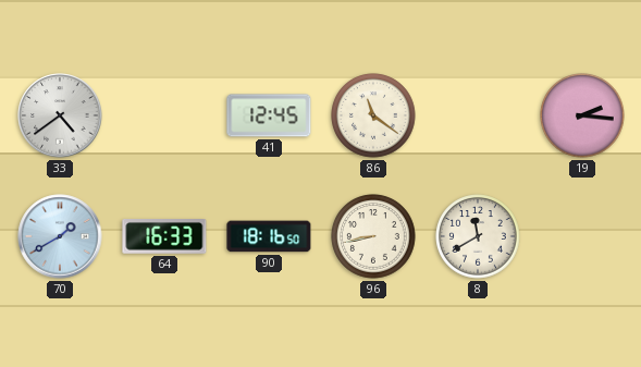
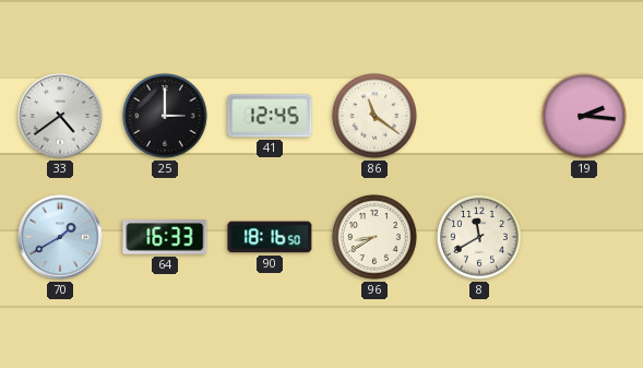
25: none -> 3:00 (165, 116)
96: 8:43 -> 8:40 (374, 237)
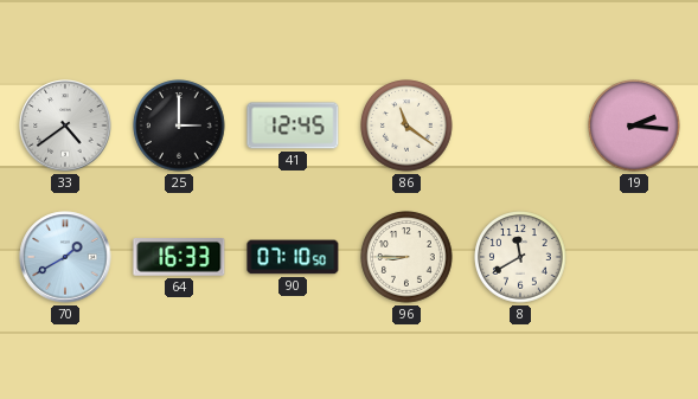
90: 18:16 -> 07:10 (293, 257)
96: 8:40 -> 8:45 (406, 257)
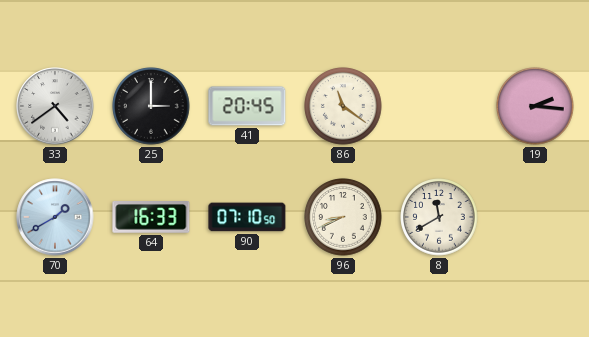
41: 12:45 -> 20:45 (247, 106)
96: 8:45 -> 8:41 (343, 217)
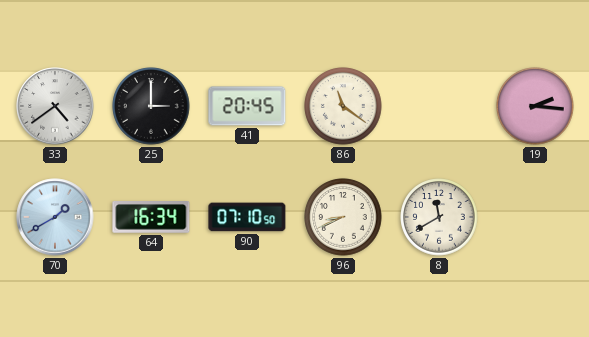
64: 16:33 -> 16:34 (151, 218)
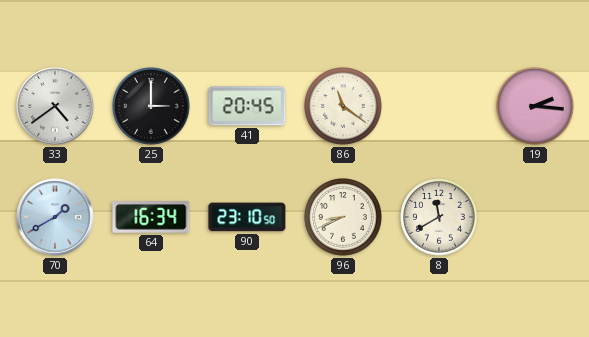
90: 07:10 -> 23:10 (247, 217)
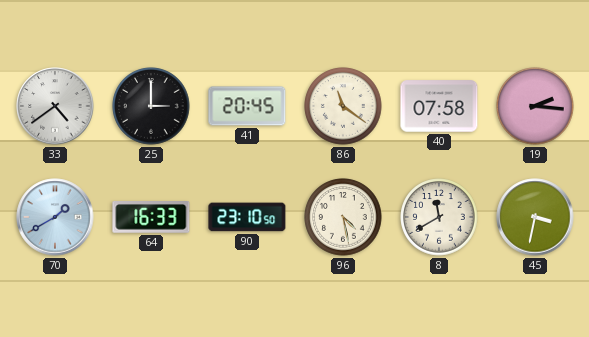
40: none -> 07:58 (439, 106)
64: 16:34 -> 16:33 (151, 218)
96: 8:41 -> 4:28 (343, 217)
45: none -> 3:32 (535, 217)
